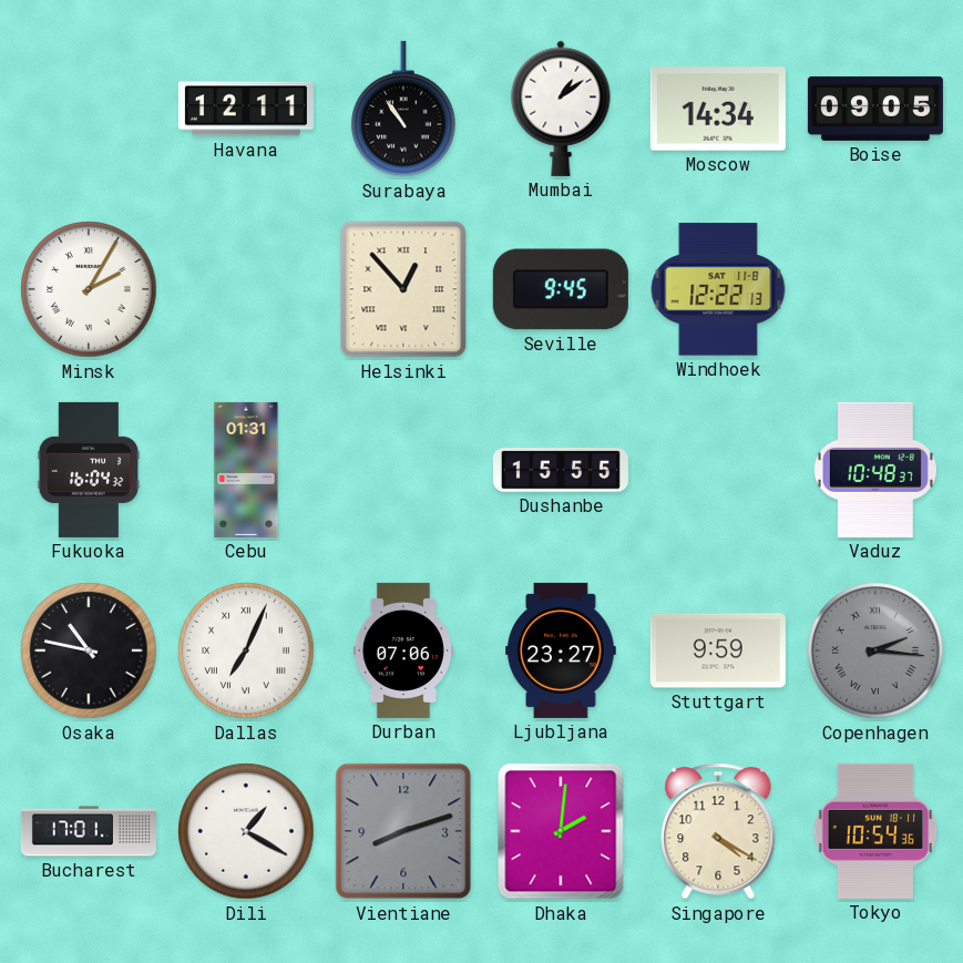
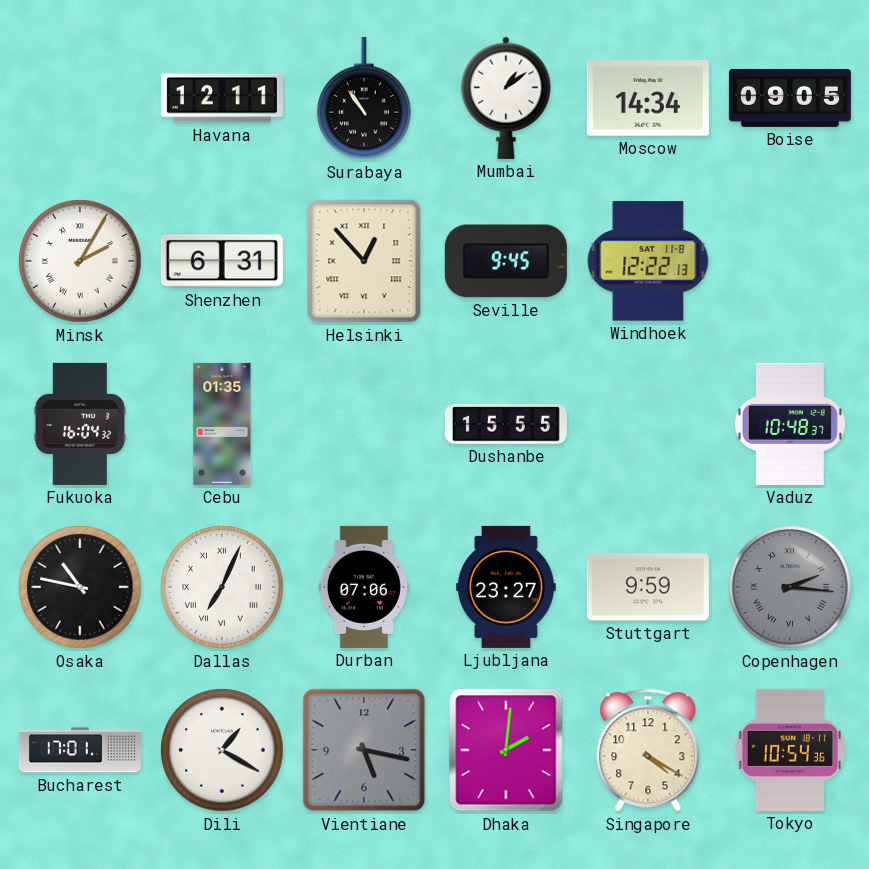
Shenzhen: none -> 6:31 (222, 261)
Cebu: 01:31 -> 01:35 (222, 424)
Vientiane: 8:12 -> 5:17 (364, 750)
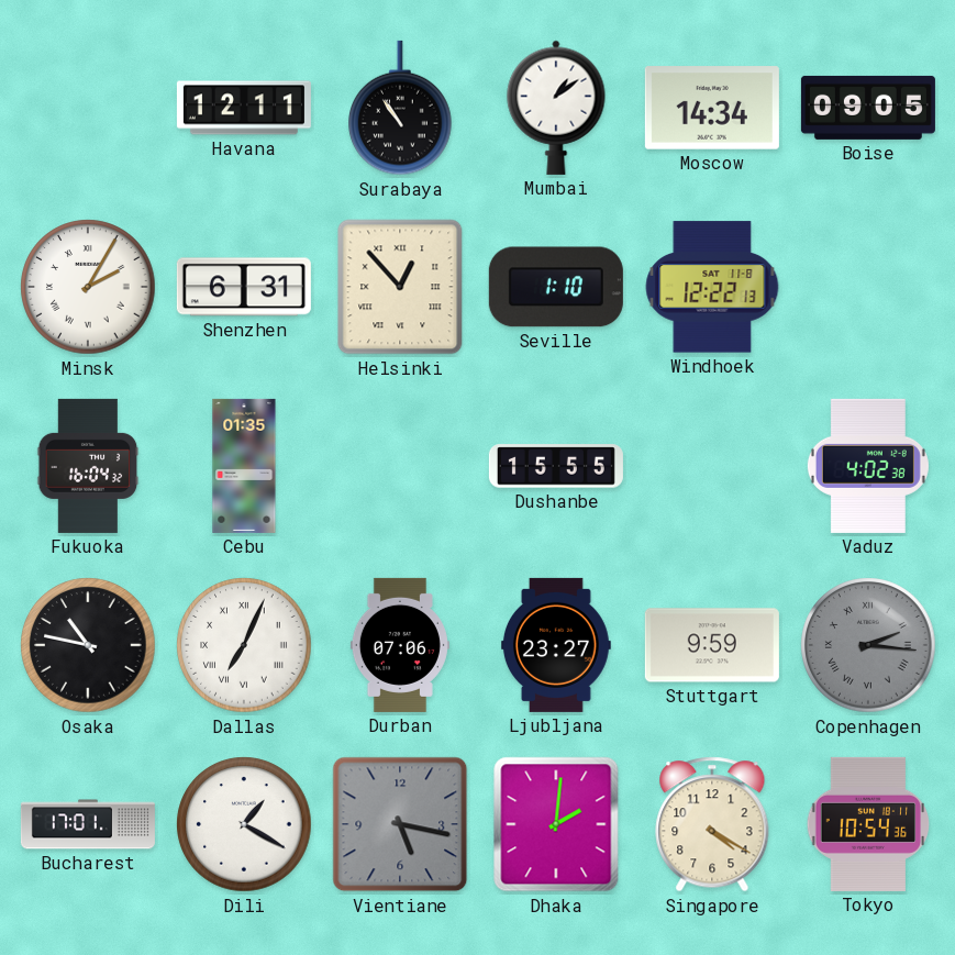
Seville: 9:45 -> 1:10 (556, 287)
Vaduz: 10:48 -> 4:02 (868, 466)
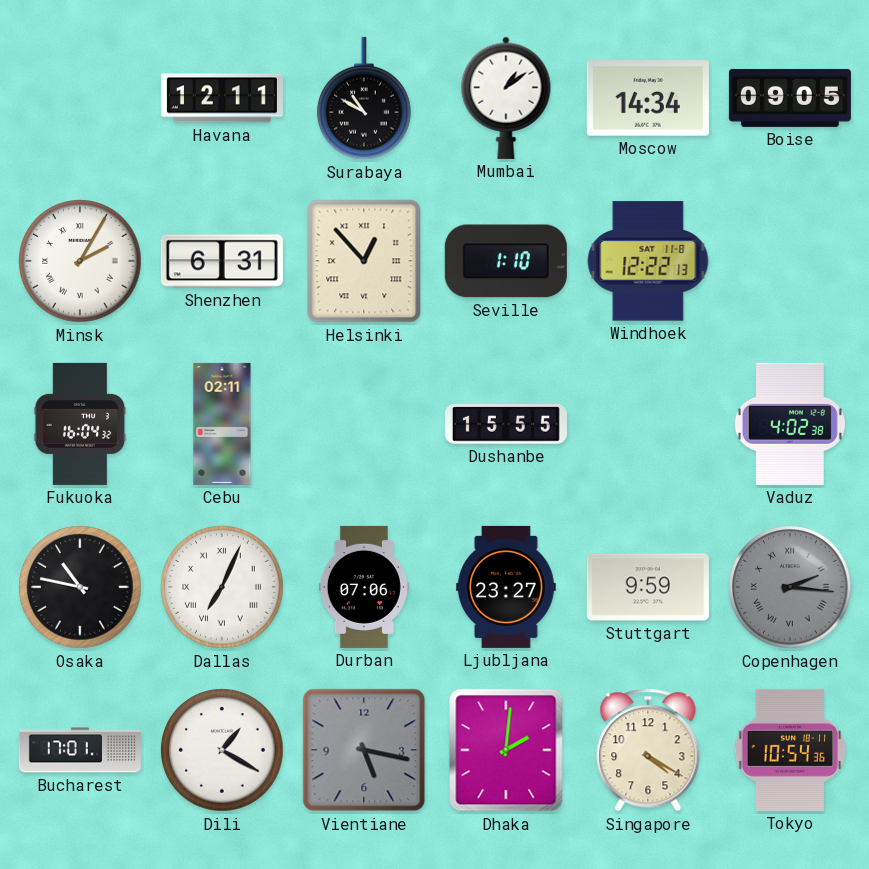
Surabaya: 10:54 -> 10:50 (364, 98)
Cebu: 01:35 -> 02:11 (222, 424)
